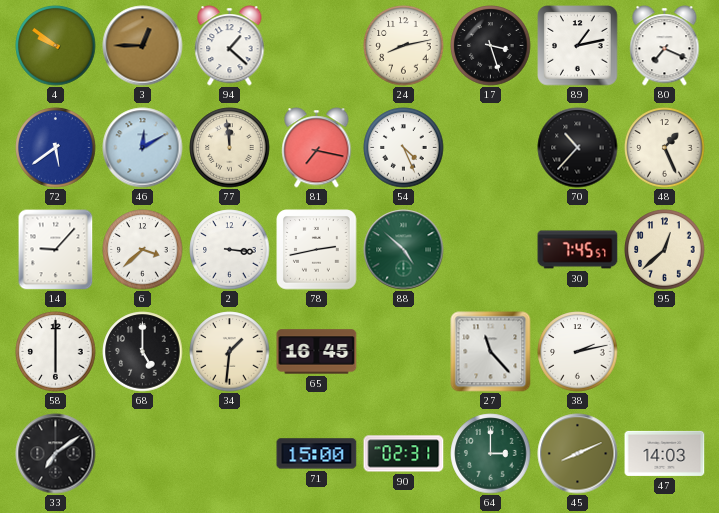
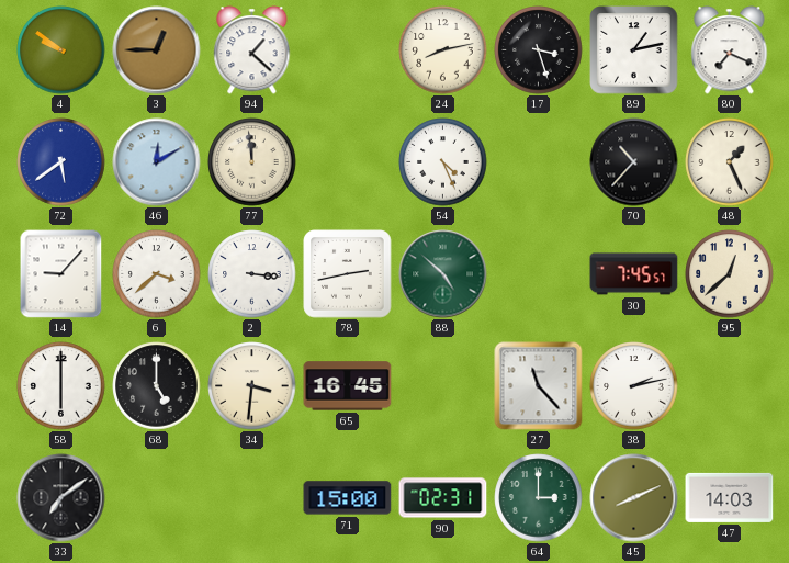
81: 7:17 -> none (317, 148)
34: 1:31 -> 3:31 (252, 386)
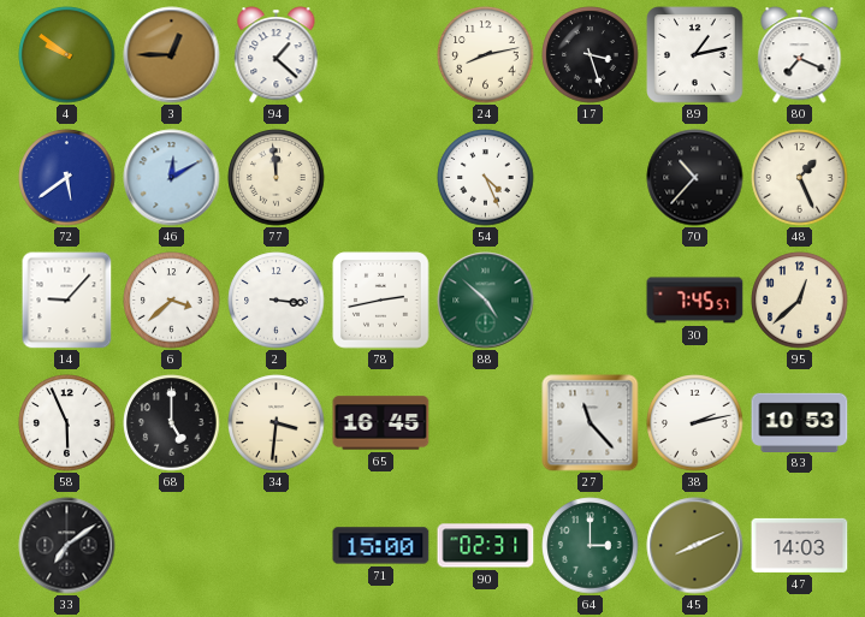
58: 6:00 -> 5:56 (67, 423)
83: none -> 10:53 (800, 422)
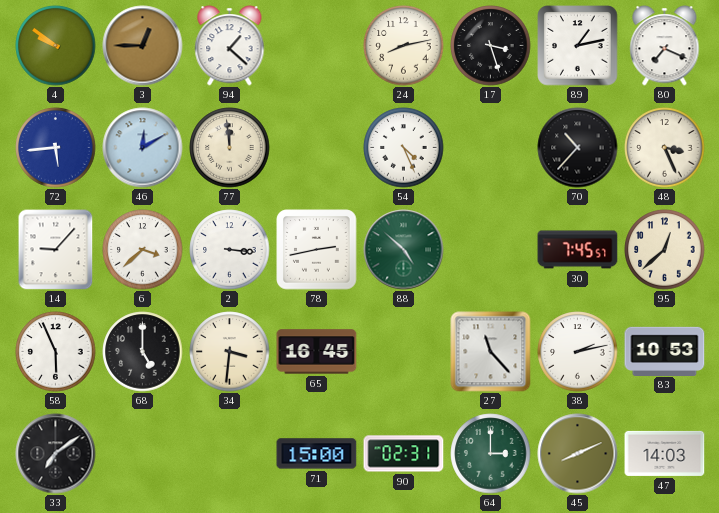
72: 5:39 -> 5:44 (56, 148)
48: 1:26 -> 3:26 (665, 148)
